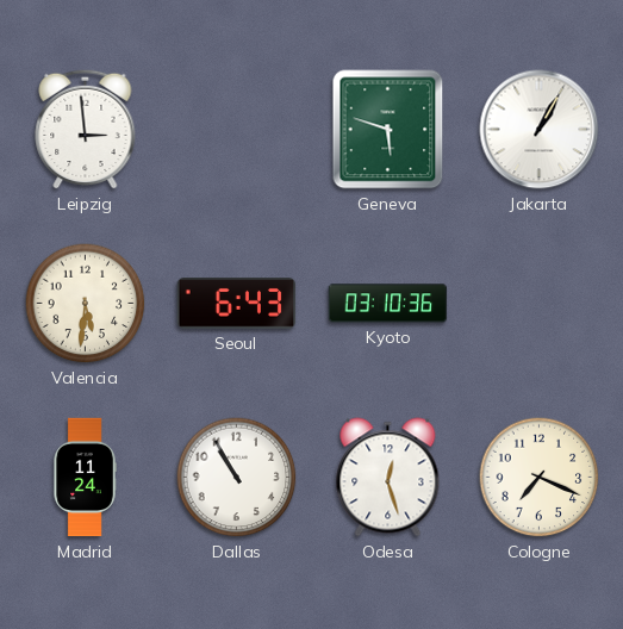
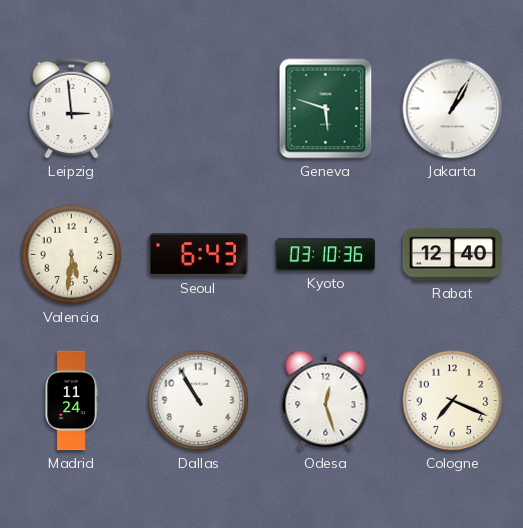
Rabat: none -> 12:40 (453, 255)
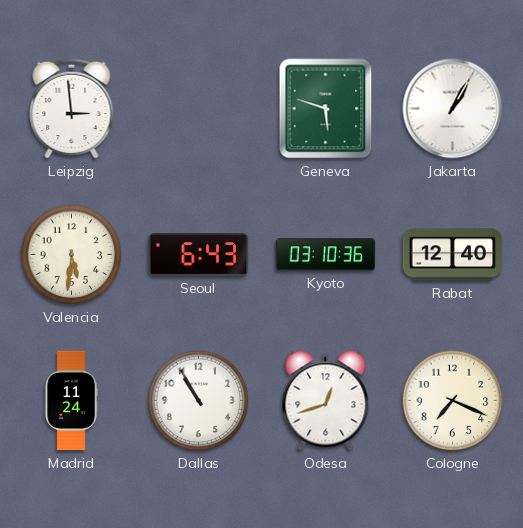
Odesa: 12:27 -> 12:42 (326, 401)
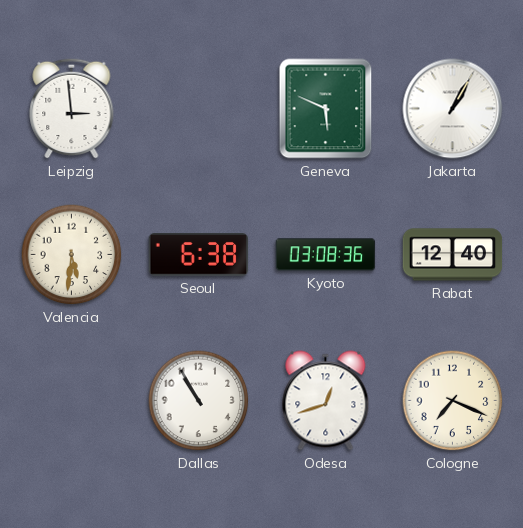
Geneva: 5:48 -> 5:49 (326, 109)
Seoul: 6:43 -> 6:38 (199, 255)
Kyoto: 03:10 -> 03:08 (326, 255)
Madrid: 11:24 -> none (71, 401)
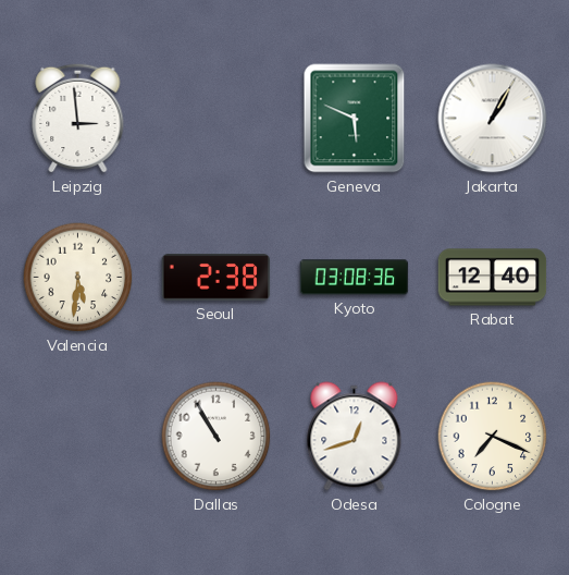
Seoul: 6:38 -> 2:38 (217, 278)
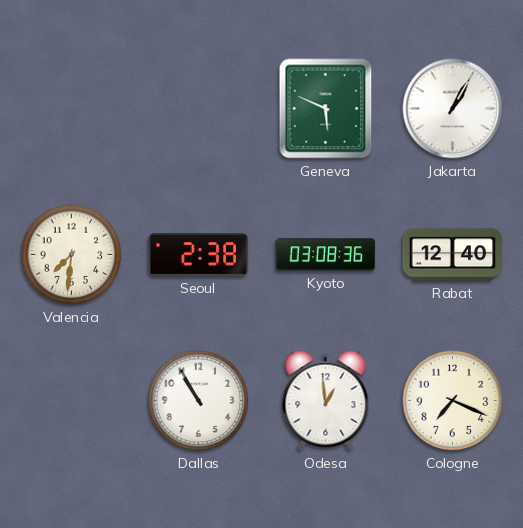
Leipzig: 2:59 -> none (78, 118)
Valencia: 5:31 -> 7:31 (72, 255)
Odesa: 12:42 -> 12:59 (326, 401)
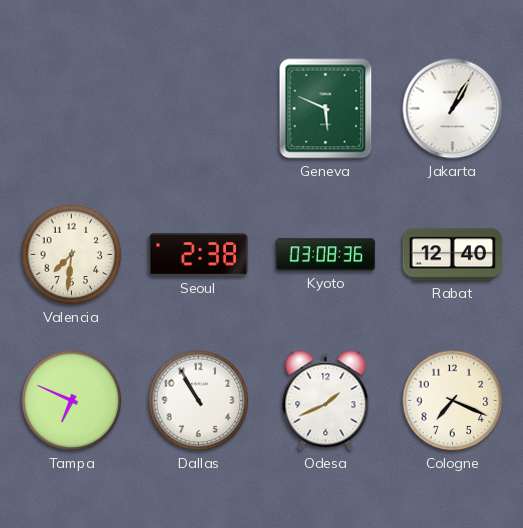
Tampa: none -> 6:49 (72, 401)
Odesa: 12:59 -> 1:41 (326, 401)
